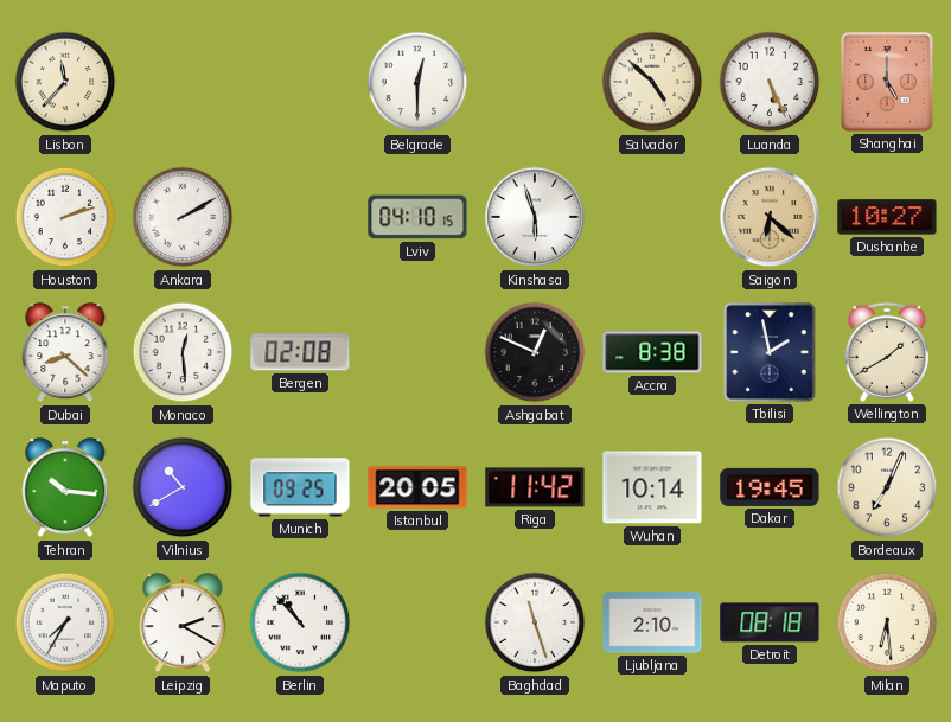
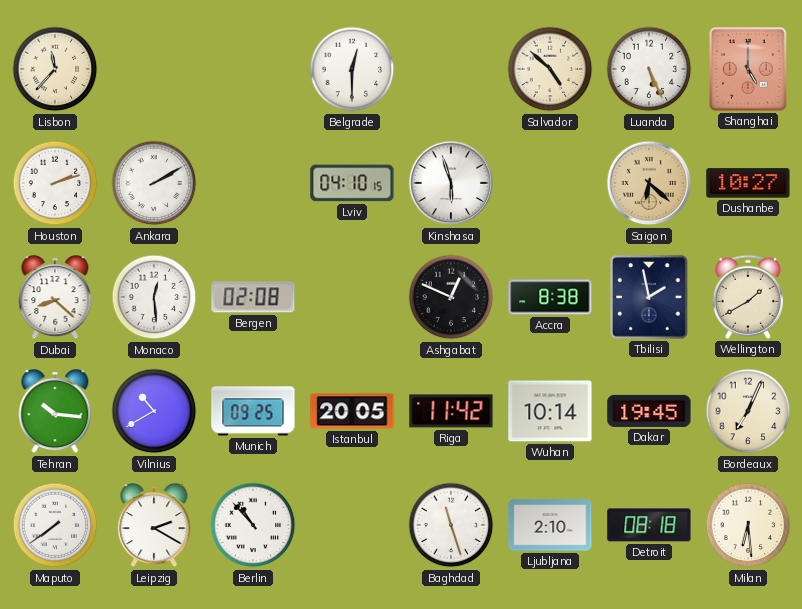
Maputo: 7:35 -> 7:39 (55, 525)
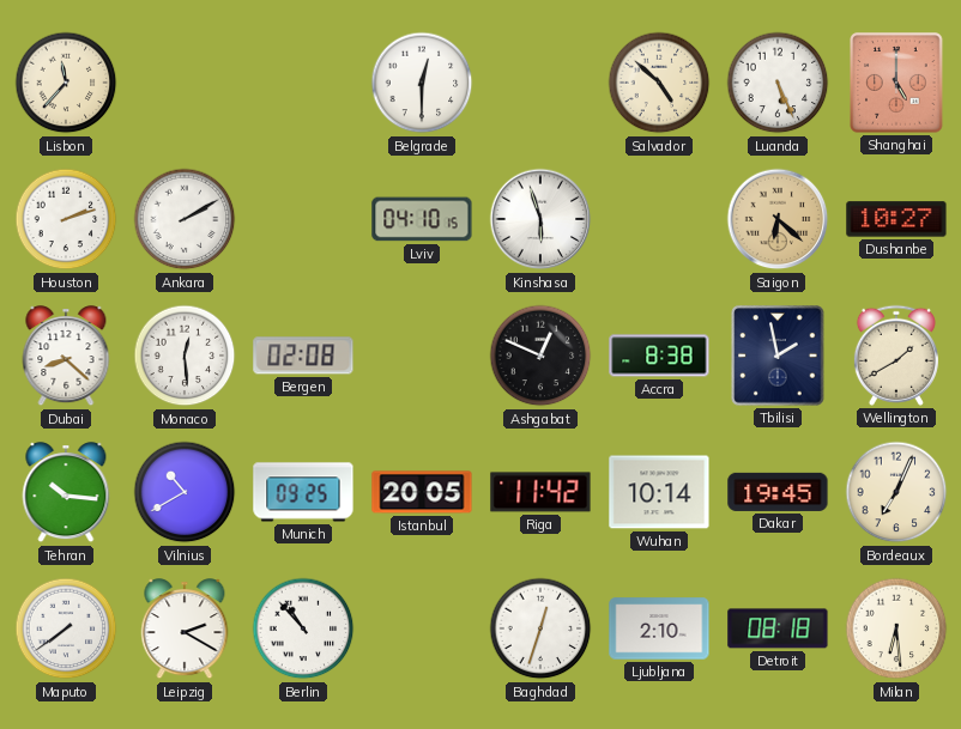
Baghdad: 11:27 -> 12:33 (540, 628)
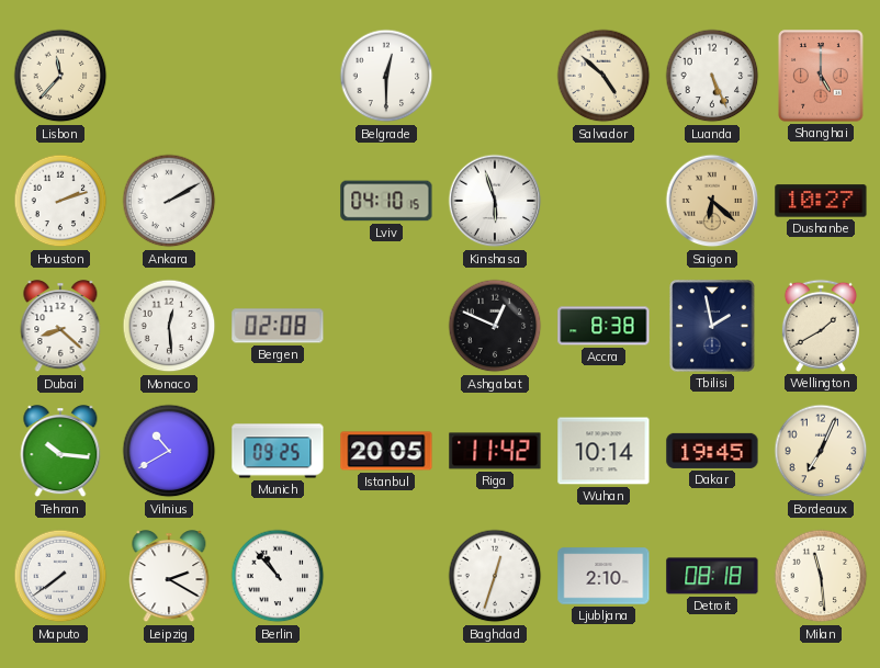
Milan: 6:29 -> 11:29 (821, 576)
